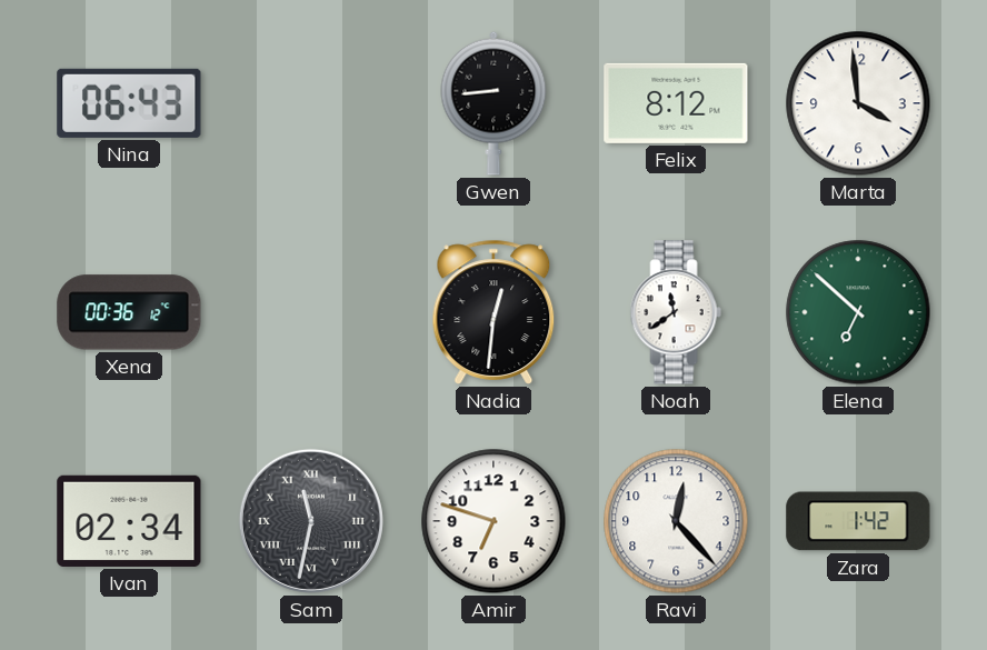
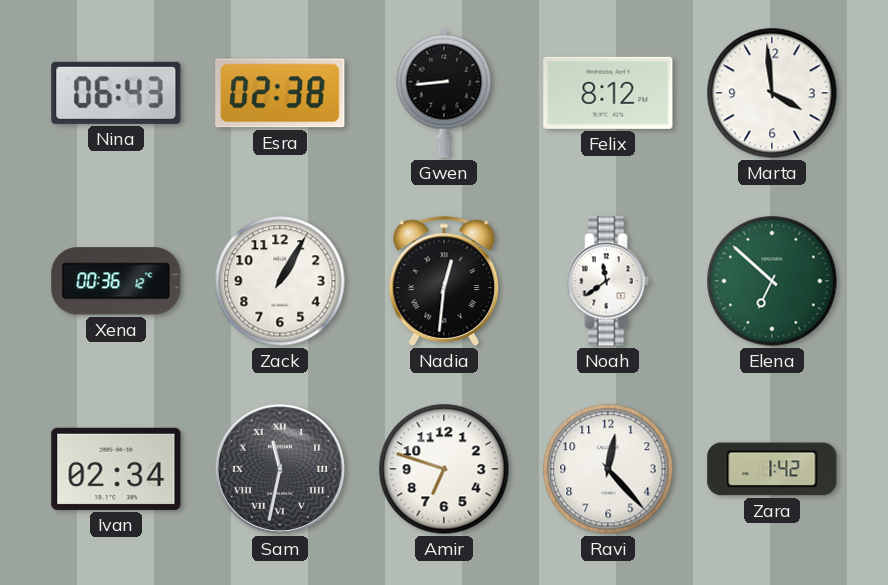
Esra: none -> 02:38 (280, 93)
Zack: none -> 1:05 (280, 281)
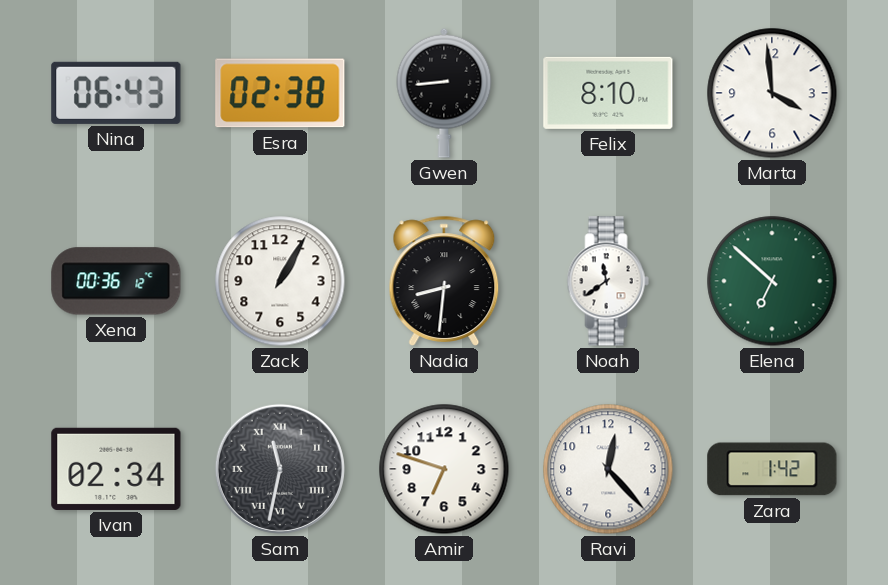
Felix: 8:12 -> 8:10 (608, 93)
Nadia: 12:31 -> 8:31 (444, 281)
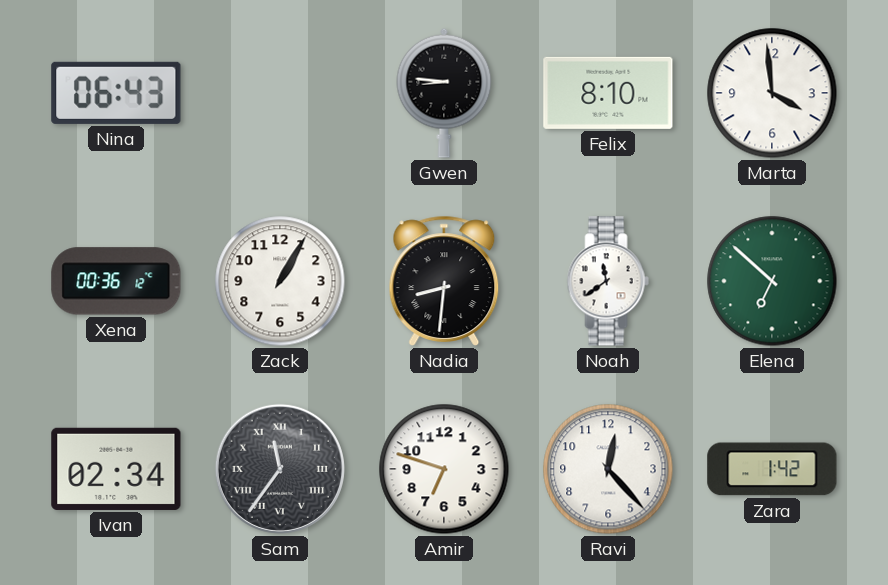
Esra: 02:38 -> none (280, 93)
Gwen: 8:44 -> 8:46 (444, 93)
Sam: 11:32 -> 11:36 (280, 469)
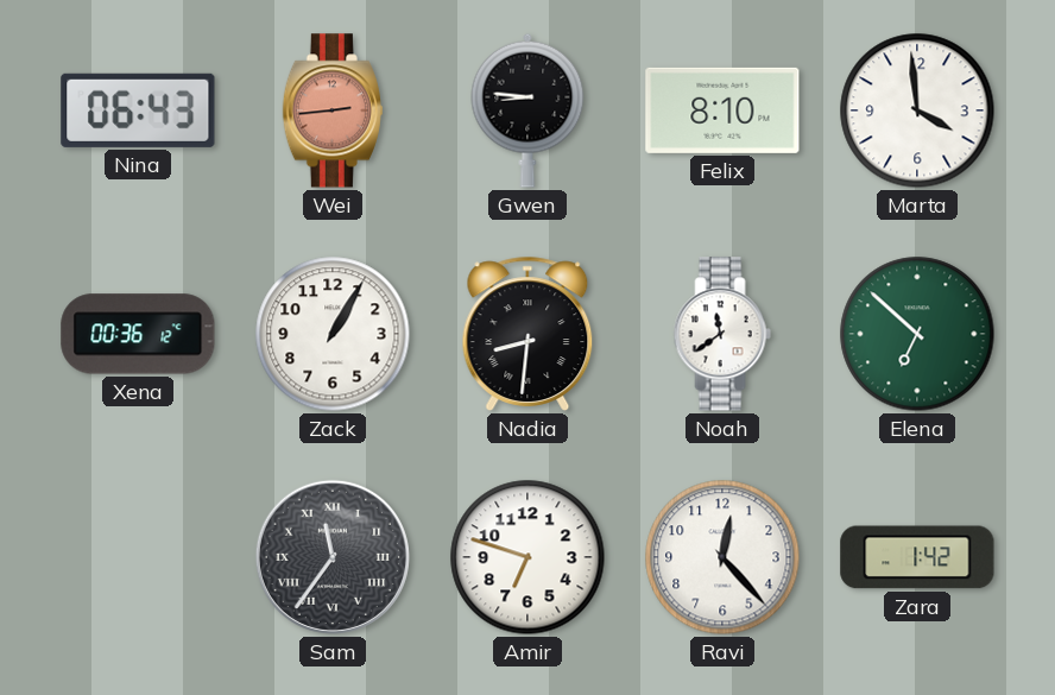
Wei: none -> 2:44 (333, 110)
Ivan: 02:34 -> none (116, 469)
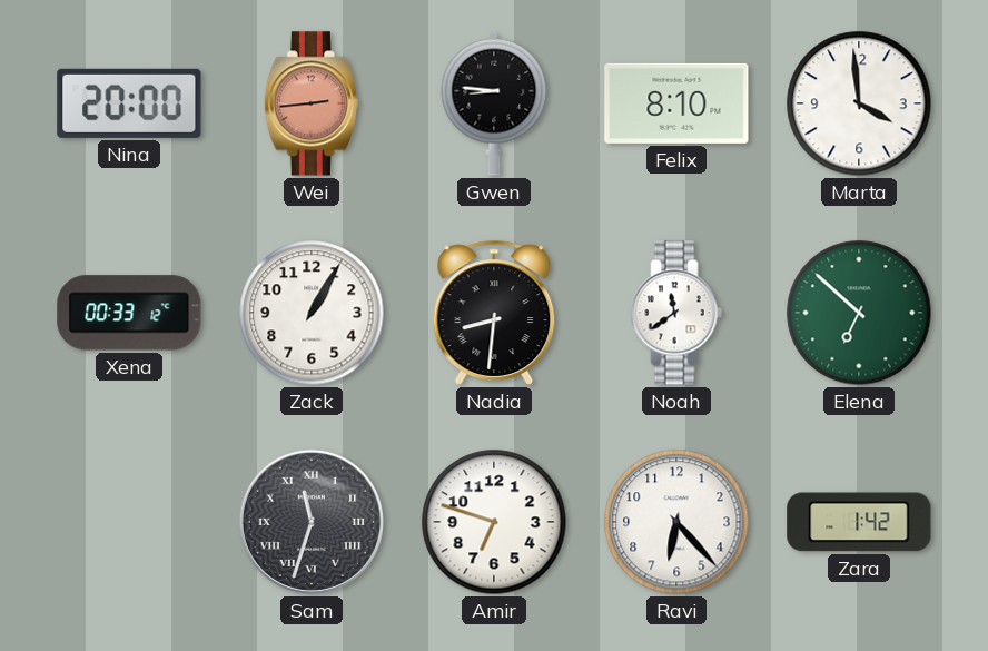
Nina: 06:43 -> 20:00 (129, 103)
Xena: 00:36 -> 00:33 (129, 313)
Sam: 11:36 -> 11:33 (312, 522)
Ravi: 12:23 -> 6:23 (676, 522)
